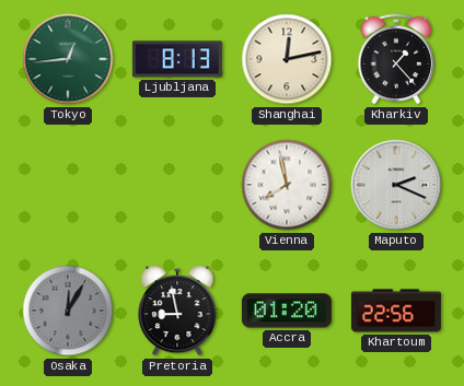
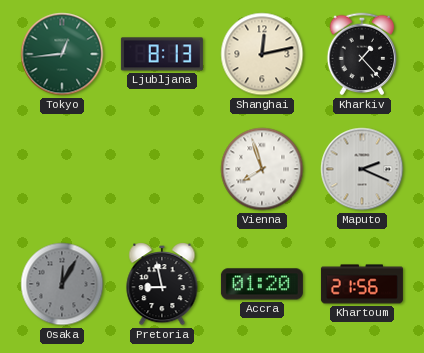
Vienna: 7:58 -> 7:57 (262, 169)
Khartoum: 22:56 -> 21:56 (362, 284)
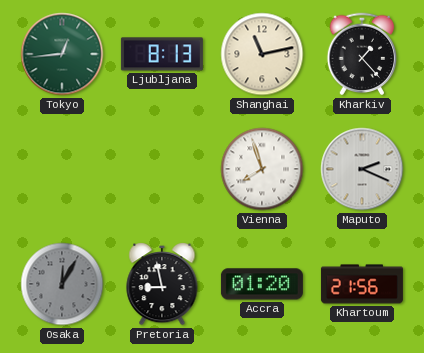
Shanghai: 12:13 -> 11:13 (262, 54)
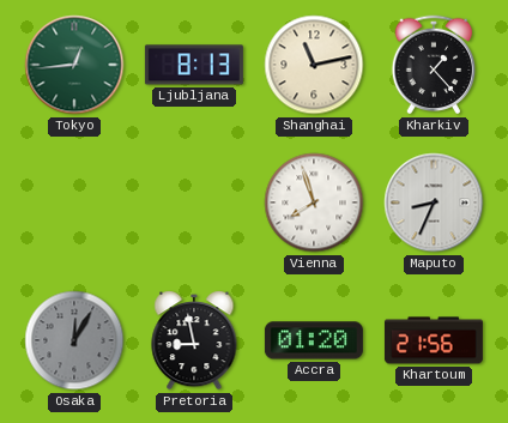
Maputo: 2:19 -> 8:34 (434, 203)
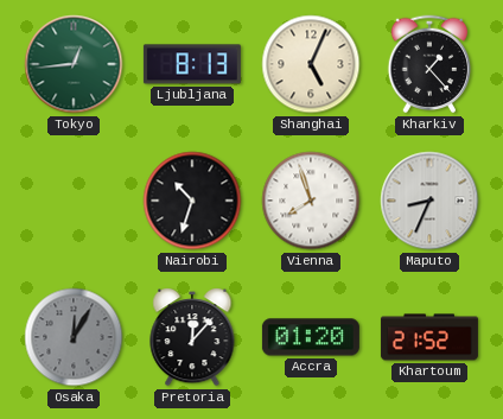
Shanghai: 11:13 -> 5:04 (311, 64)
Nairobi: none -> 10:33 (192, 201)
Pretoria: 8:58 -> 12:07 (192, 337)
Khartoum: 21:56 -> 21:52 (429, 337)
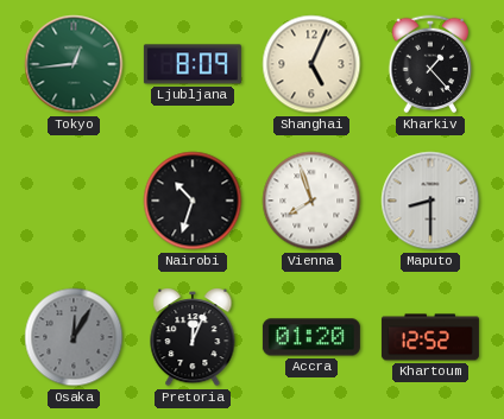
Ljubljana: 8:13 -> 8:09 (193, 64)
Maputo: 8:34 -> 8:30 (430, 201)
Pretoria: 12:07 -> 12:04 (193, 337)
Khartoum: 21:52 -> 12:52 (430, 337)
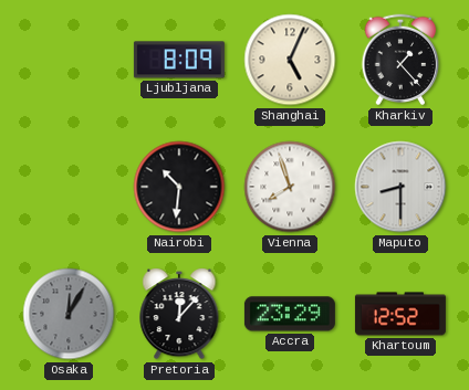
Tokyo: 12:44 -> none (74, 64)
Nairobi: 10:33 -> 10:31 (179, 187)
Pretoria: 12:04 -> 12:07 (179, 314)
Accra: 01:20 -> 23:29 (290, 314)
